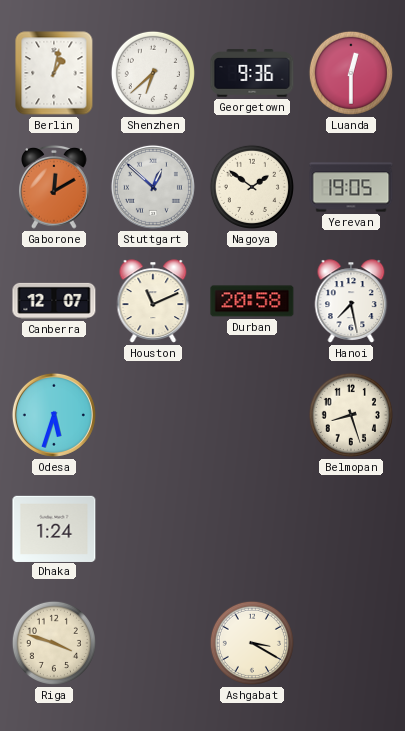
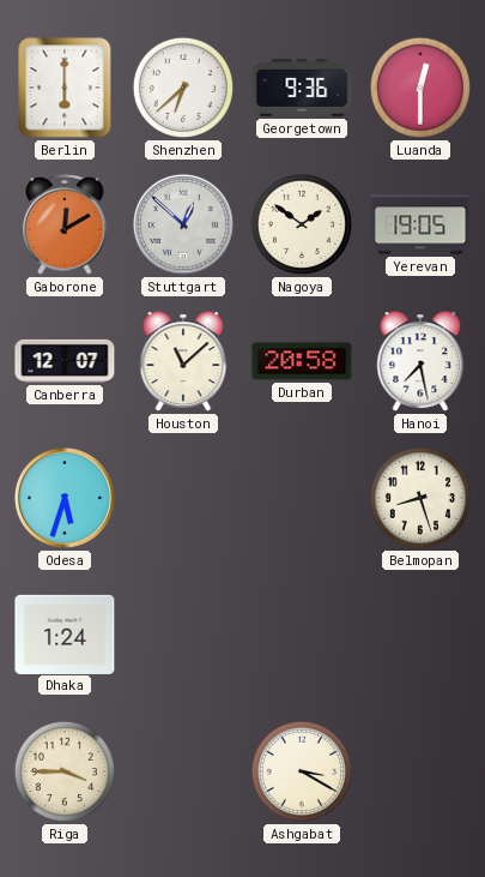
Berlin: 1:02 -> 6:00 (65, 88)
Houston: 11:11 -> 11:08 (183, 361)
Riga: 3:48 -> 3:45 (65, 771)
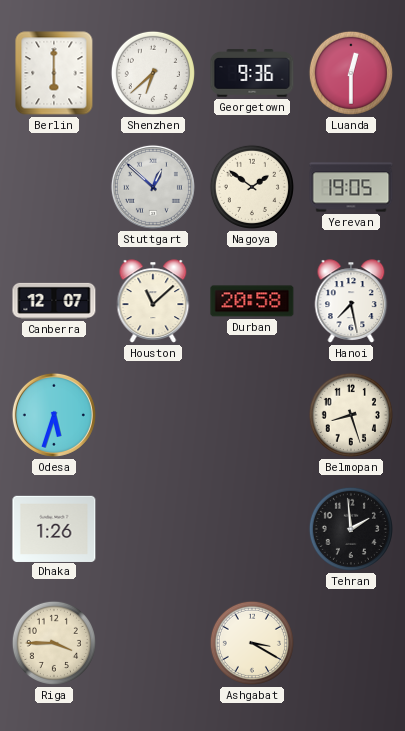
Gaborone: 12:10 -> none (66, 224)
Dhaka: 1:24 -> 1:26 (54, 528)
Tehran: none -> 1:59 (351, 529)
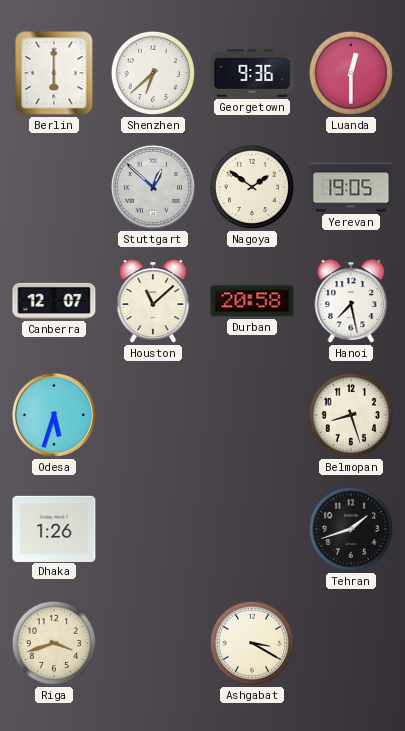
Tehran: 1:59 -> 1:42 (351, 529)
Riga: 3:45 -> 3:42 (54, 643)
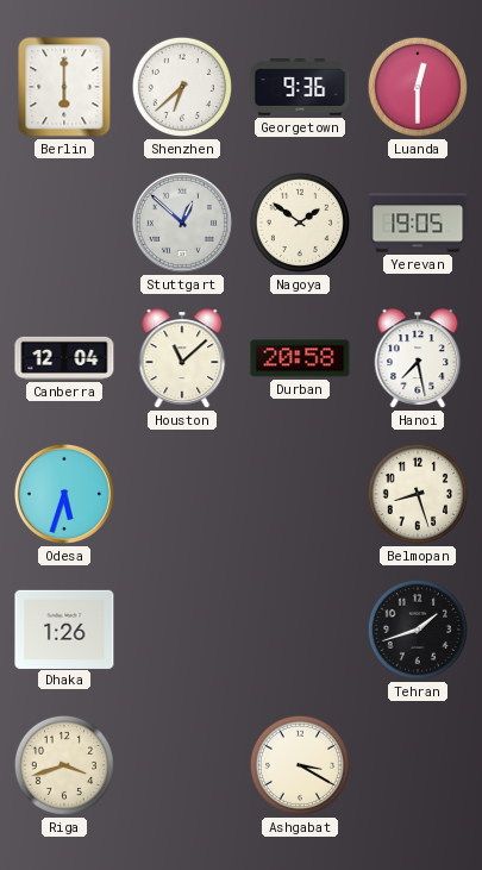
Canberra: 12:07 -> 12:04 (64, 358)
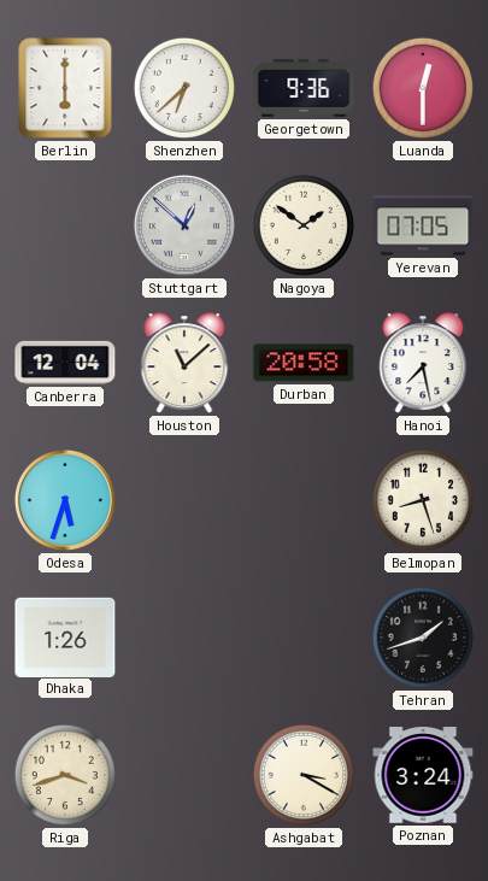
Yerevan: 19:05 -> 07:05 (423, 225)
Poznan: none -> 3:24 (423, 775)
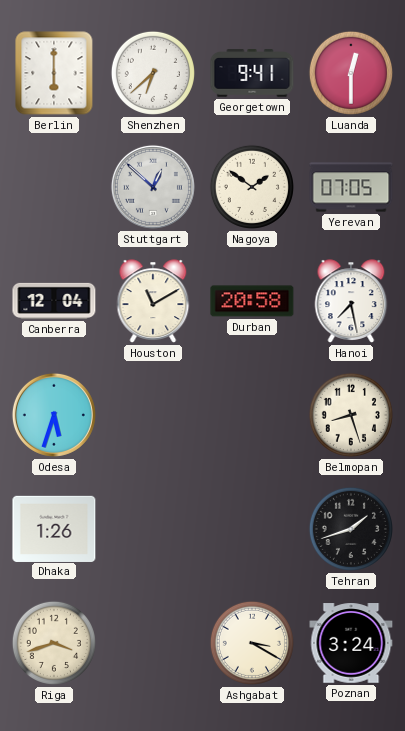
Georgetown: 9:36 -> 9:41 (252, 73)
Houston: 11:08 -> 11:10 (153, 301)
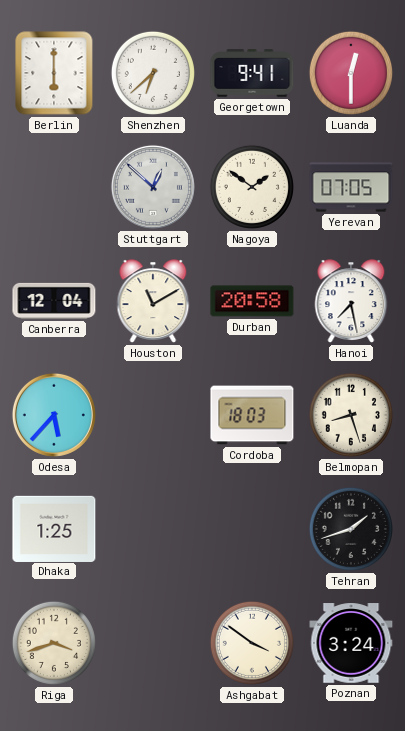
Odesa: 5:33 -> 5:37 (54, 415)
Cordoba: none -> 18:03 (252, 415)
Dhaka: 1:26 -> 1:25 (54, 528)
Ashgabat: 3:20 -> 3:51 (252, 643)
